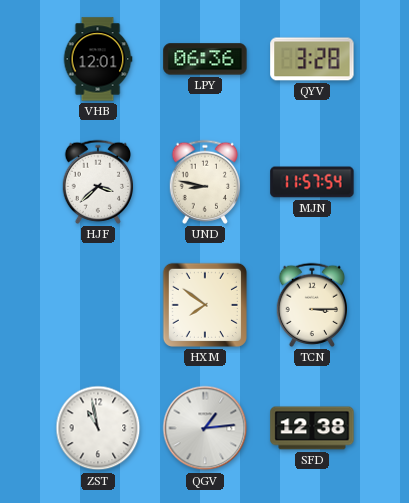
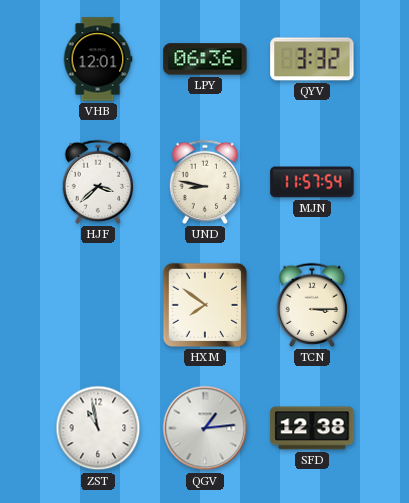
QYV: 3:28 -> 3:32 (312, 59)
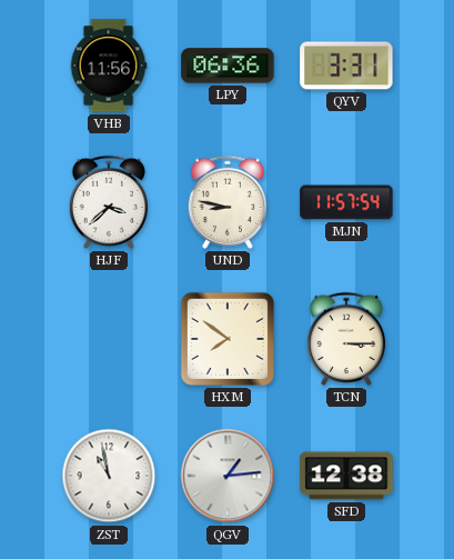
VHB: 12:01 -> 11:56 (109, 66)
QYV: 3:32 -> 3:31 (346, 66)
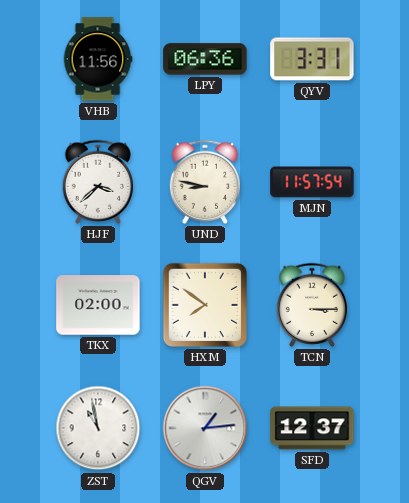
TKX: none -> 02:00 (98, 305)
SFD: 12:38 -> 12:37 (312, 428)
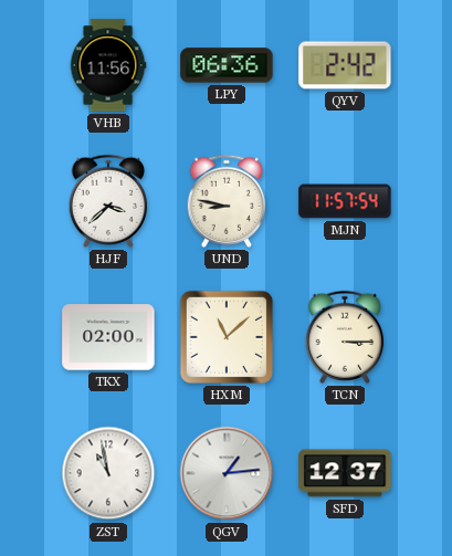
QYV: 3:31 -> 2:42 (345, 65)
HXM: 7:51 -> 11:08 (227, 337)
